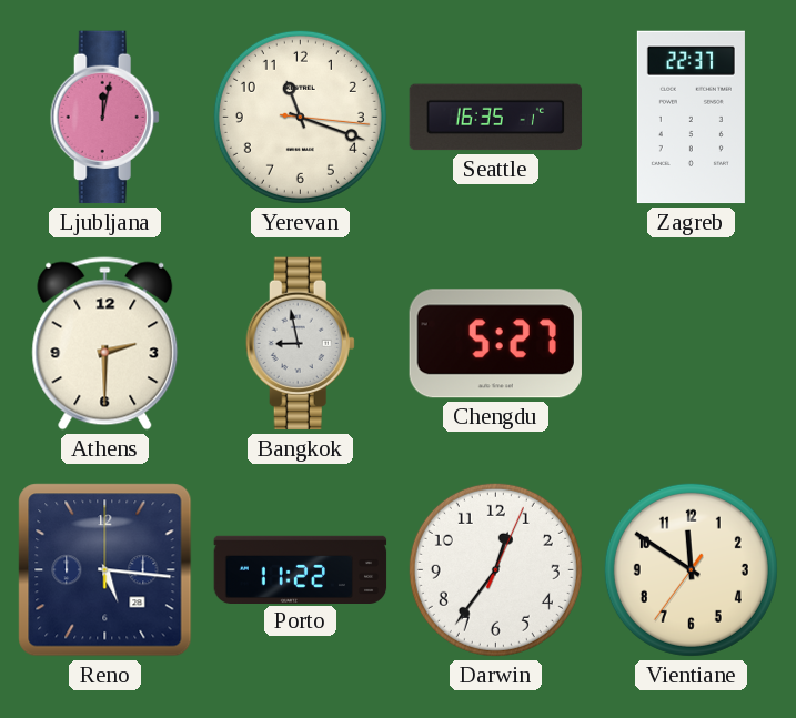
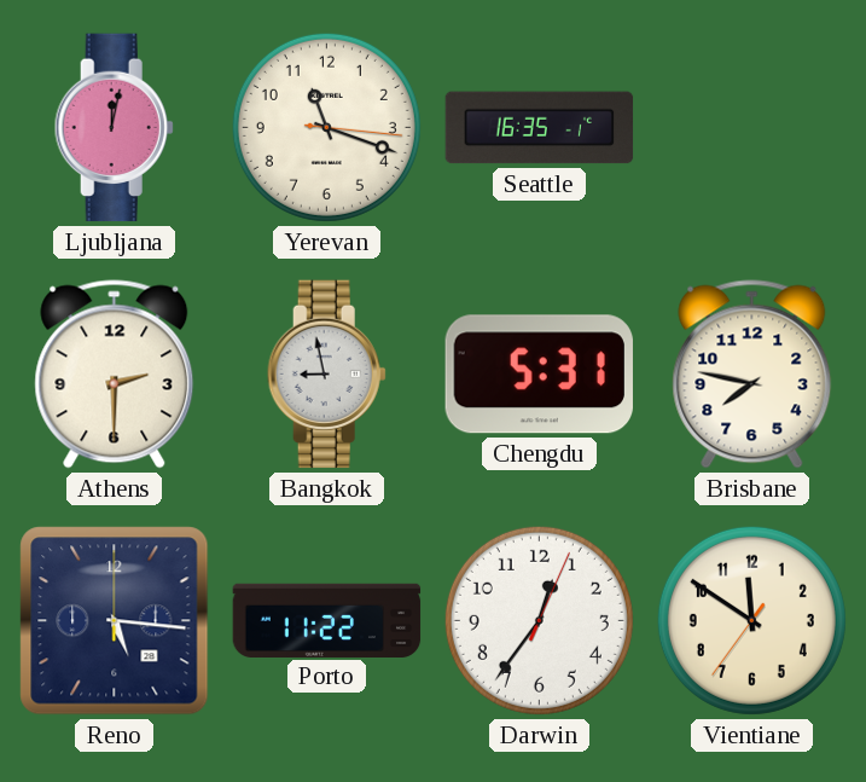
Zagreb: 22:37 -> none (691, 118)
Chengdu: 5:27 -> 5:31 (539, 375)
Brisbane: none -> 7:47 (752, 375)
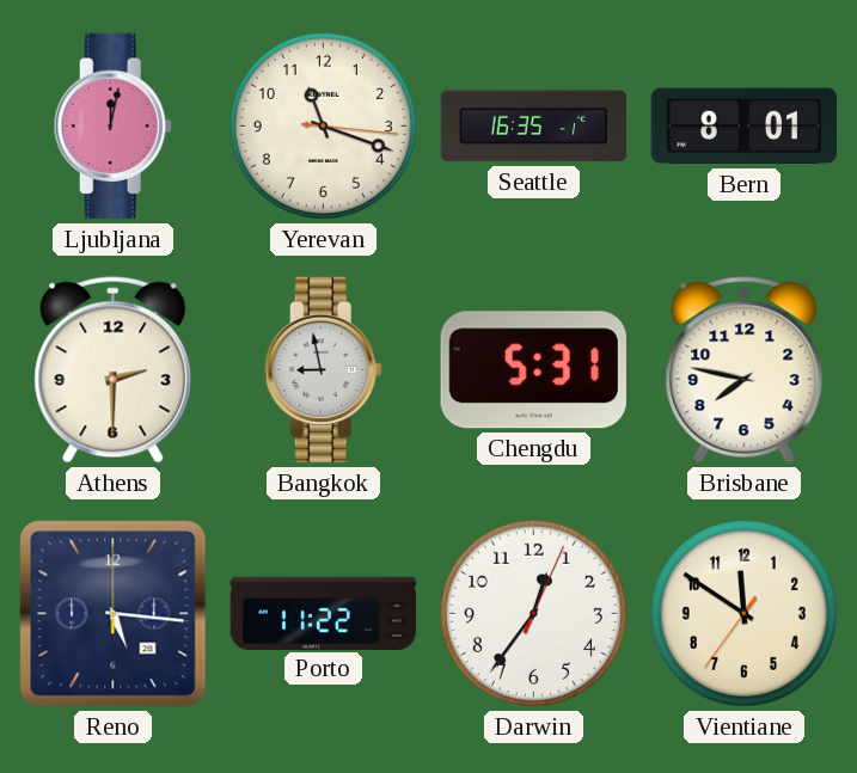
Bern: none -> 8:01 (745, 127)
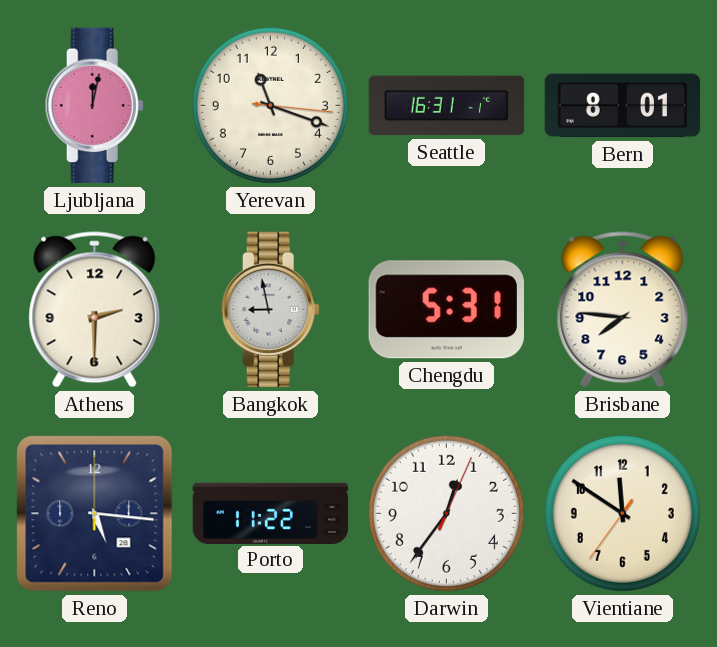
Seattle: 16:35 -> 16:31 (447, 106)
Brisbane: 7:47 -> 7:46 (623, 310)
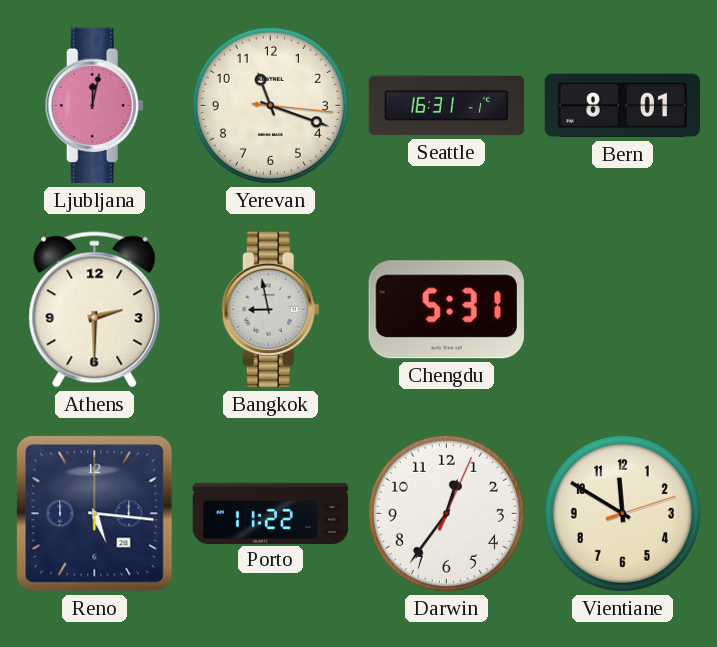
Brisbane: 7:46 -> none (623, 310)
Vientiane: 11:50:36 -> 11:50:12 (622, 513)
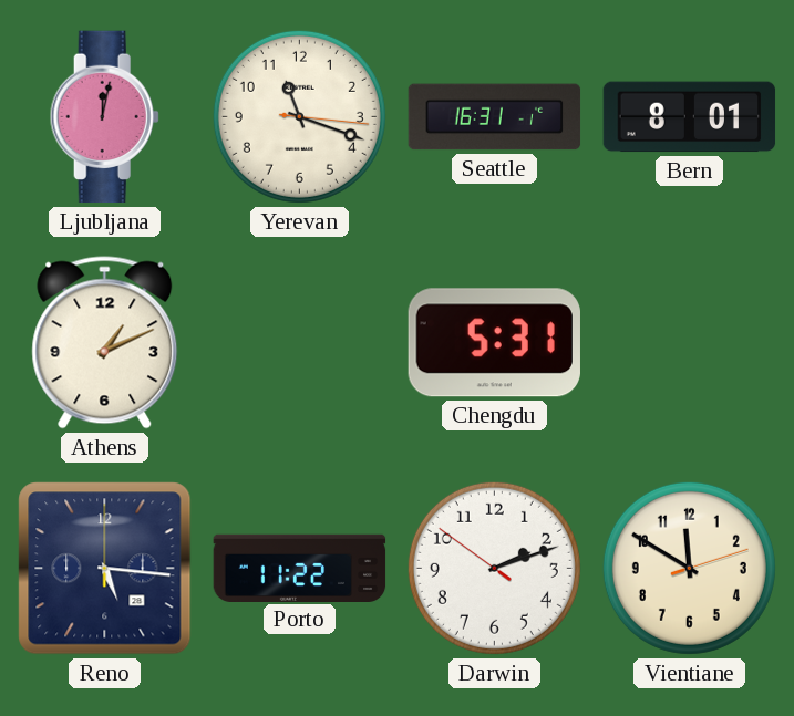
Athens: 2:30 -> 1:11 (105, 343)
Bangkok: 8:58 -> none (270, 310)
Darwin: 12:36 -> 2:11 (494, 568)
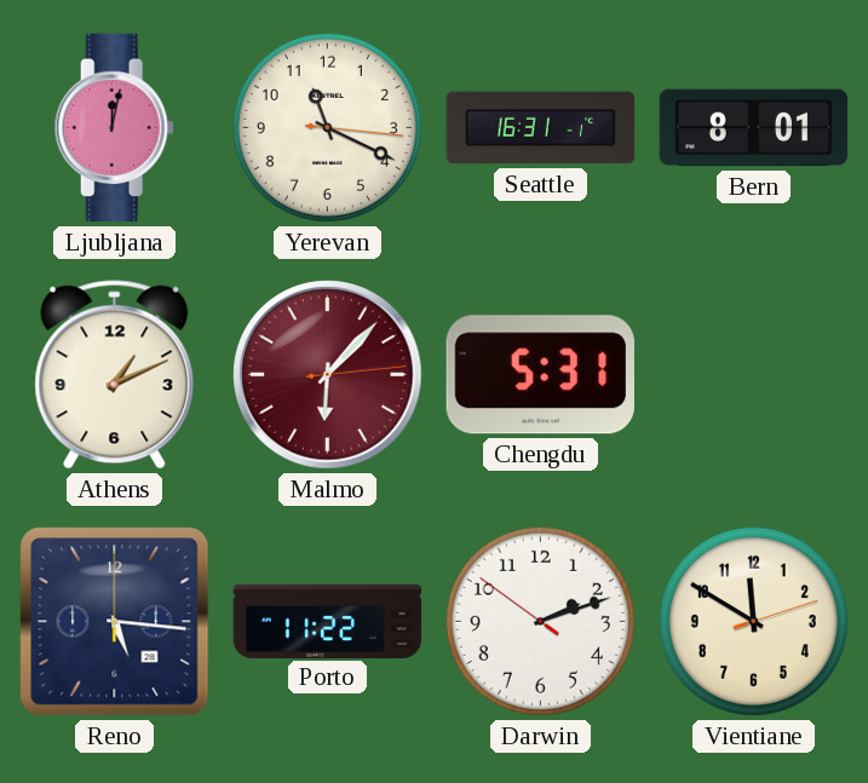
Yerevan: 11:18 -> 11:19 (327, 127)
Malmo: none -> 6:07 (328, 375)
